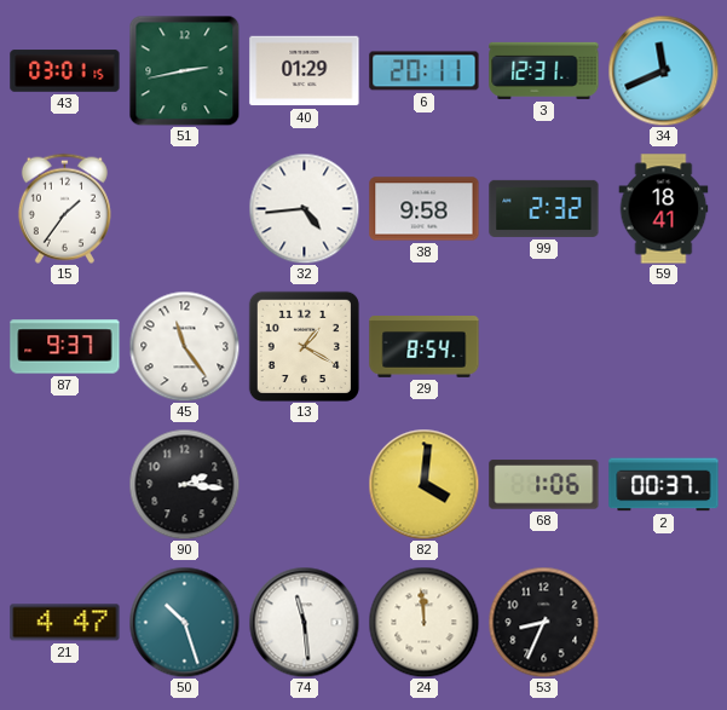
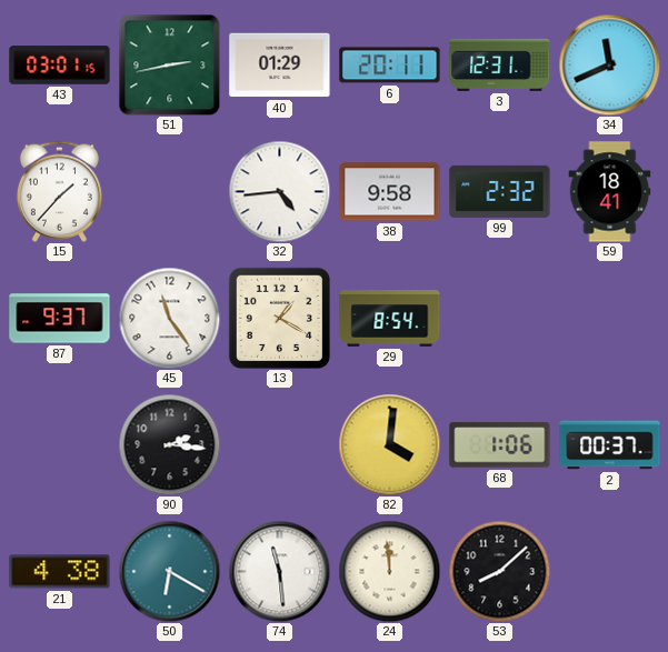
15: 1:36 -> 1:37 (59, 191)
21: 4:47 -> 4:38 (60, 572)
50: 10:27 -> 6:20 (169, 571)
53: 8:34 -> 8:08 (499, 571)
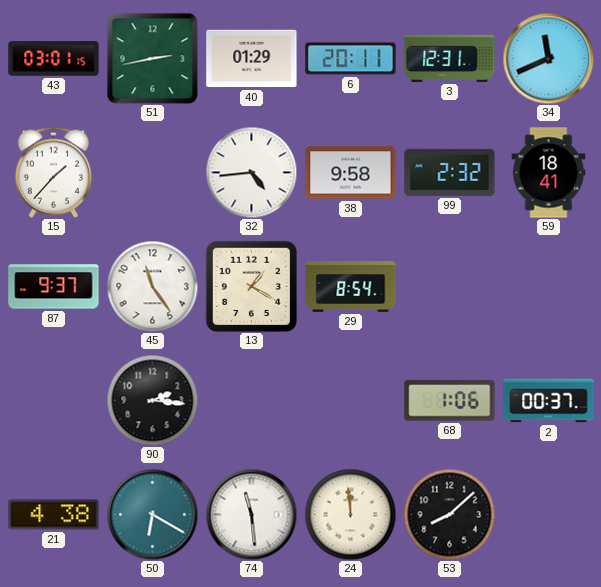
82: 4:01 -> none (389, 444)
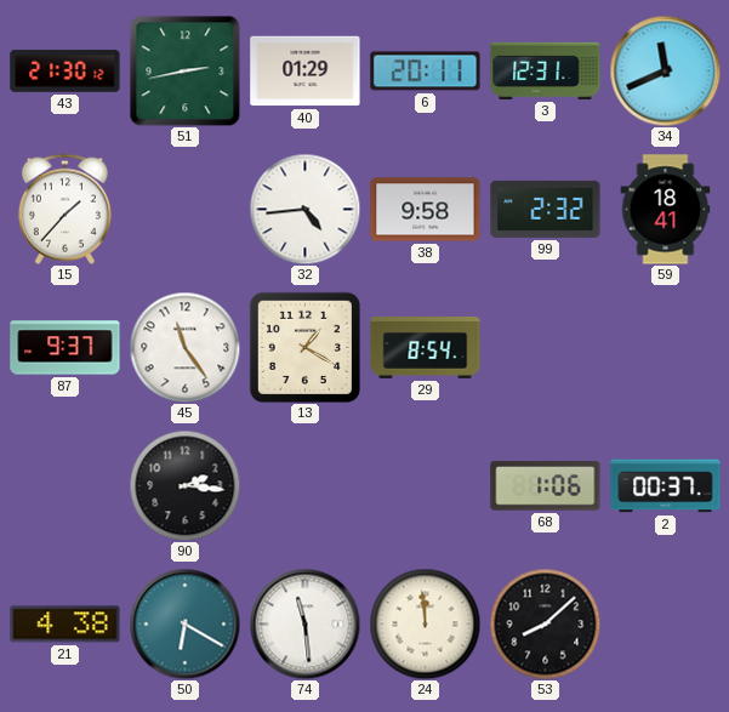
43: 03:01 -> 21:30 (66, 72)
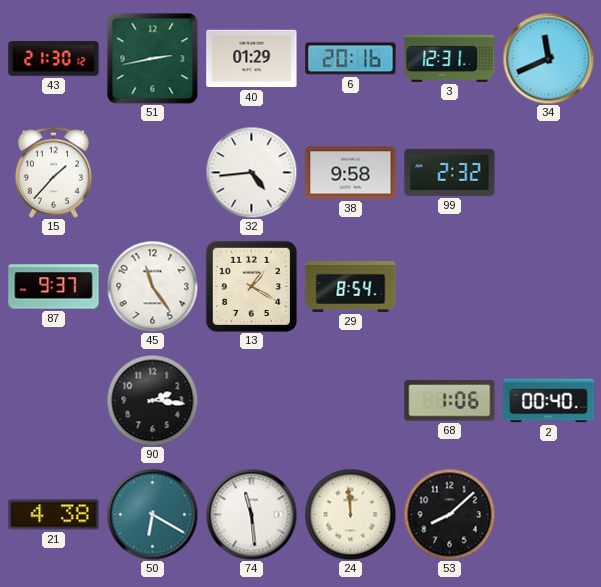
6: 20:11 -> 20:16 (351, 59)
59: 18:41 -> none (666, 210)
2: 00:37 -> 00:40 (549, 401)
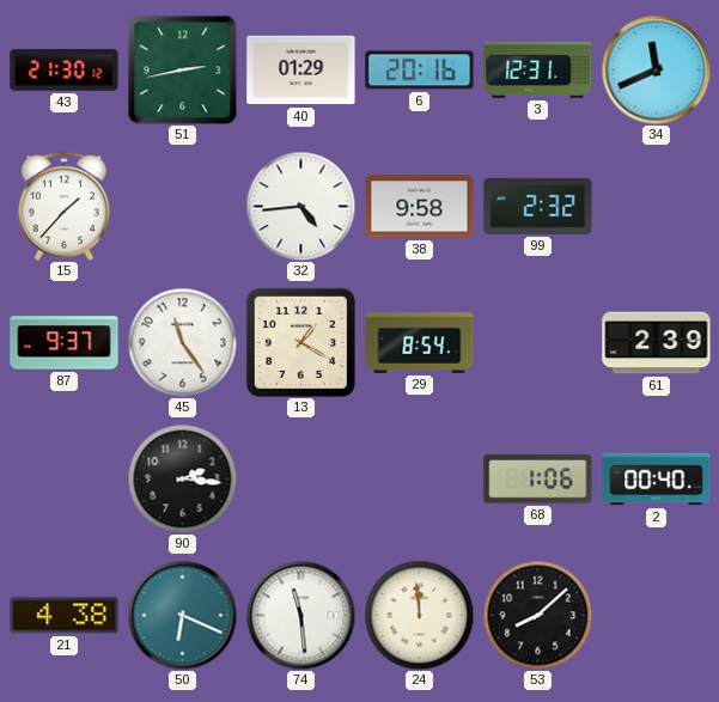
61: none -> 2:39 (657, 343)
50: 6:20 -> 6:19 (182, 615)
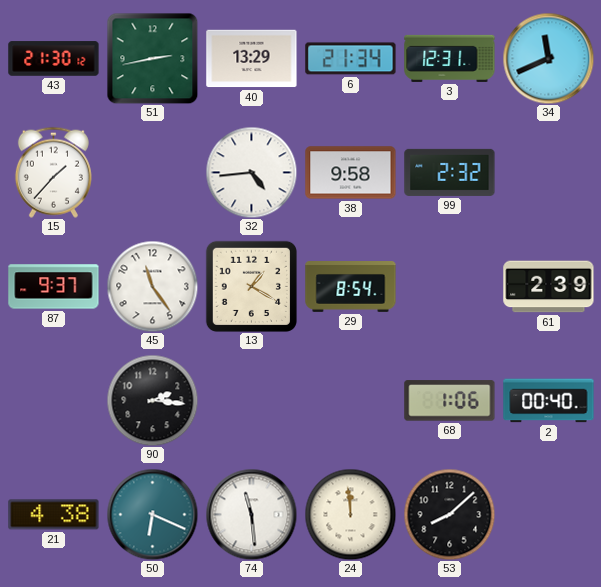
40: 01:29 -> 13:29 (252, 59)
6: 20:16 -> 21:34 (351, 59)
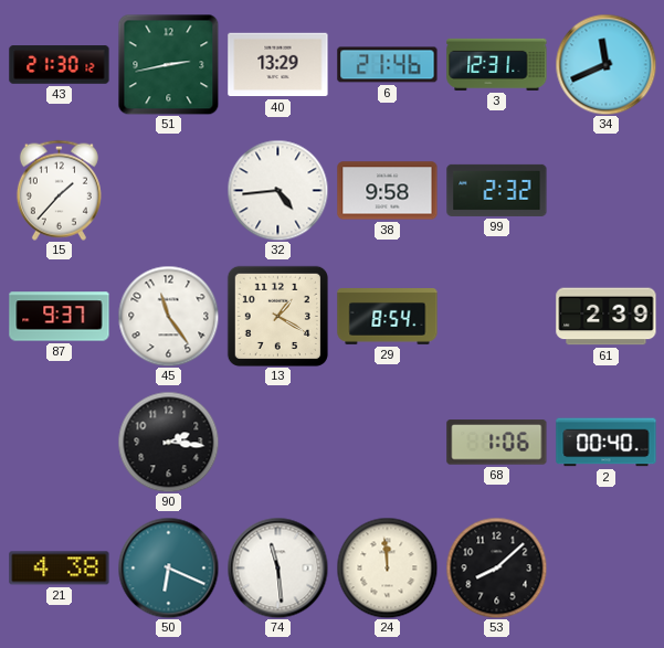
6: 21:34 -> 21:46 (388, 65)
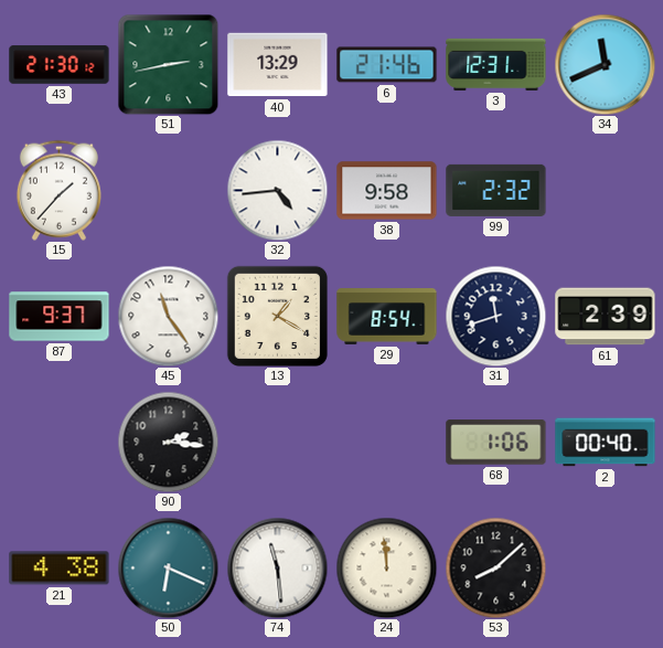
31: none -> 11:42 (495, 316)
